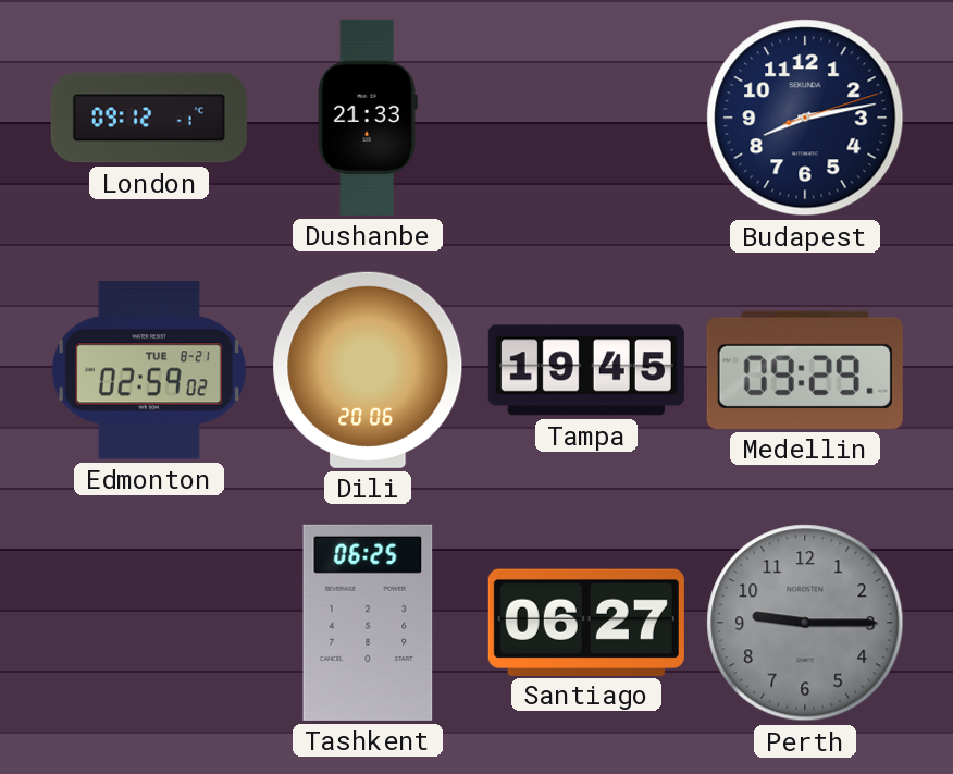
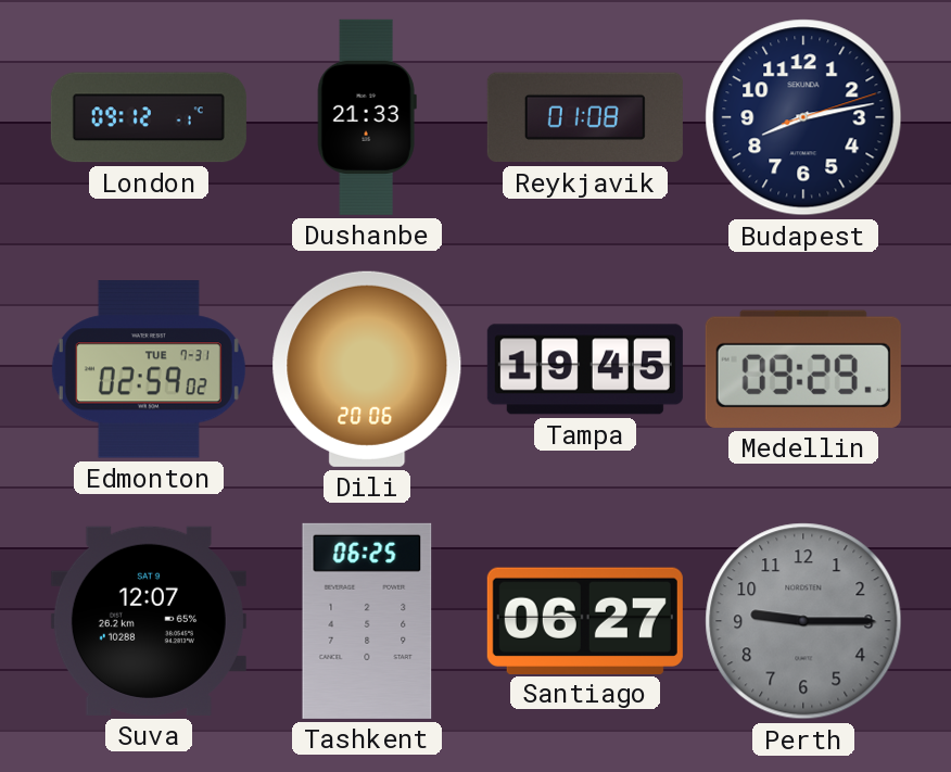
Reykjavik: none -> 01:08 (585, 117)
Edmonton date: TUE 8-21 -> TUE 7-31 (149, 369)
Suva: none -> 12:07 (149, 621)
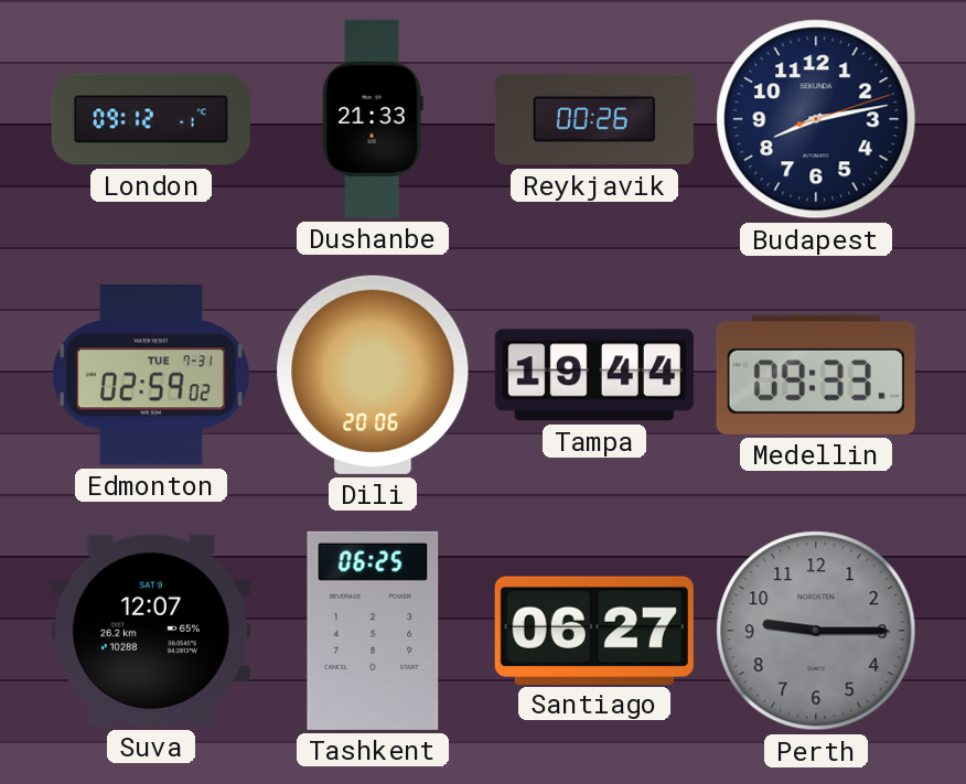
Reykjavik: 01:08 -> 00:26 (594, 119)
Tampa: 19:45 -> 19:44 (594, 375)
Medellin: 09:29 -> 09:33 (816, 375)
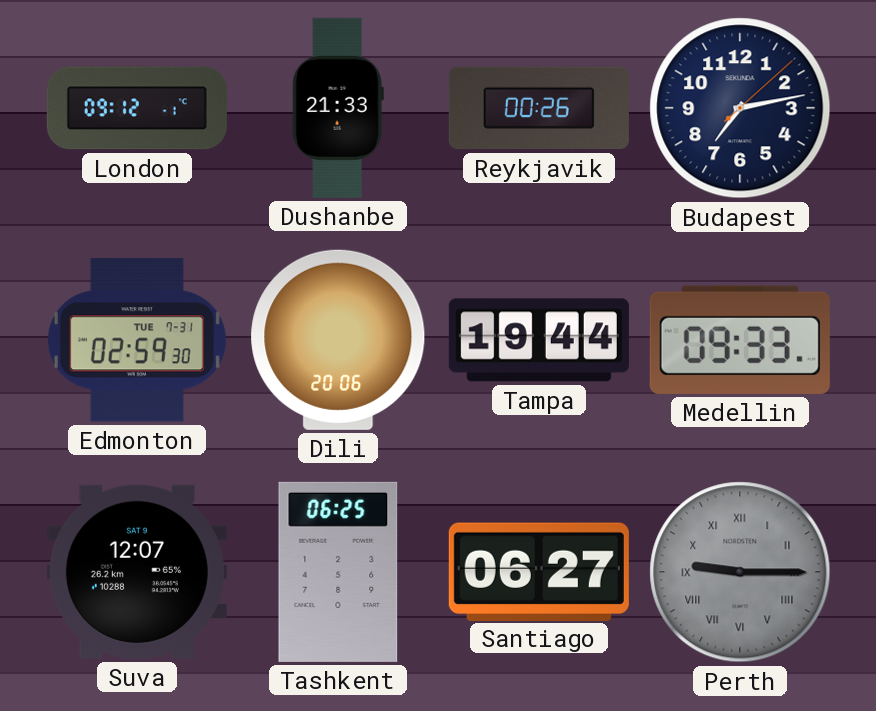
Budapest: 8:13 -> 7:13 (740, 108)
Edmonton: 02:59:02 -> 02:59:30 (137, 340)
Perth numerals: Arabic -> Roman (740, 572)
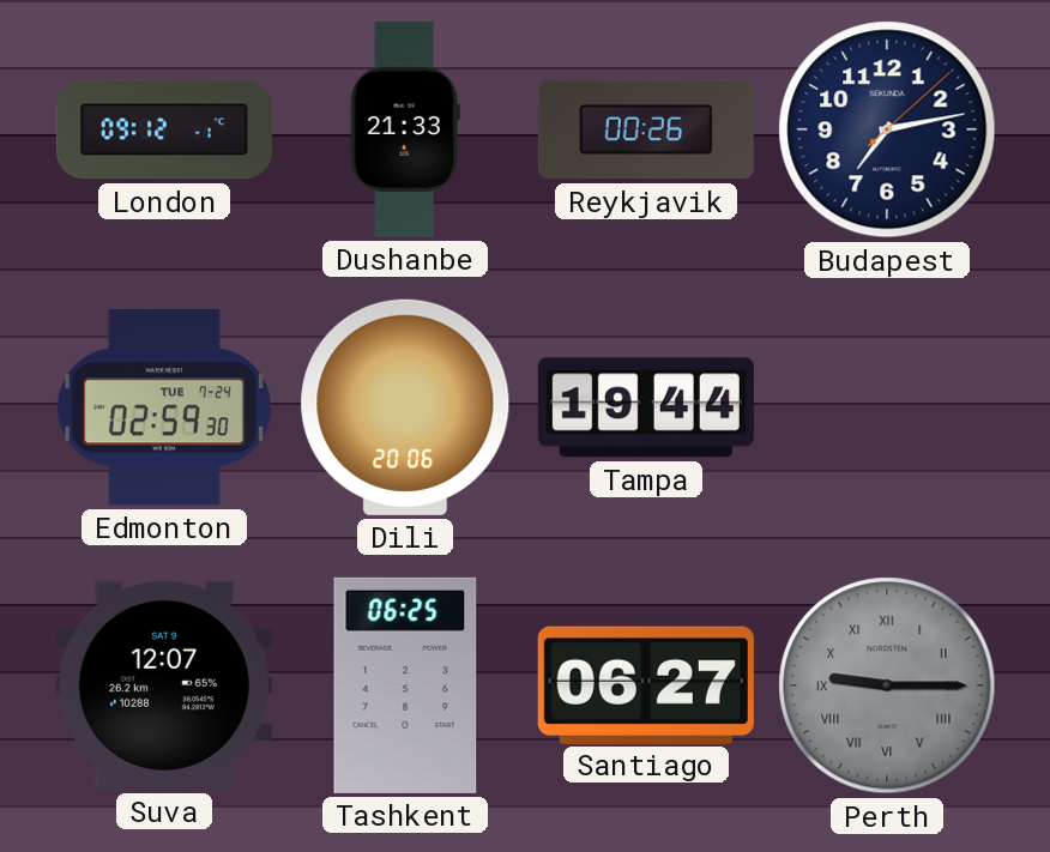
Edmonton date: TUE 7-31 -> TUE 7-24 (164, 407)
Medellin: 09:33 -> none (740, 340)
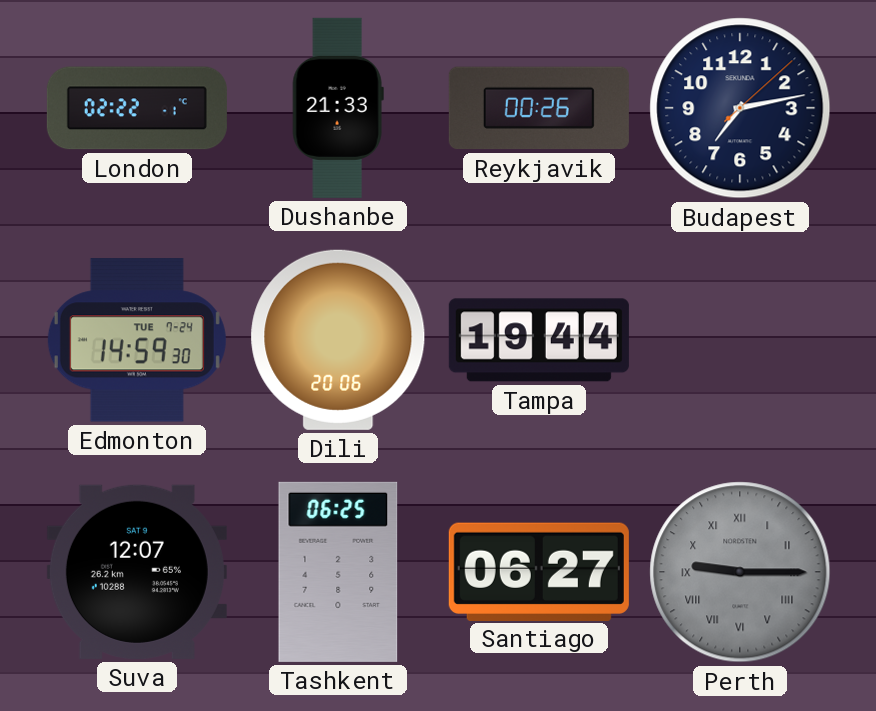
London: 09:12 -> 02:22 (137, 108)
Edmonton: 02:59 -> 14:59 (137, 340)
